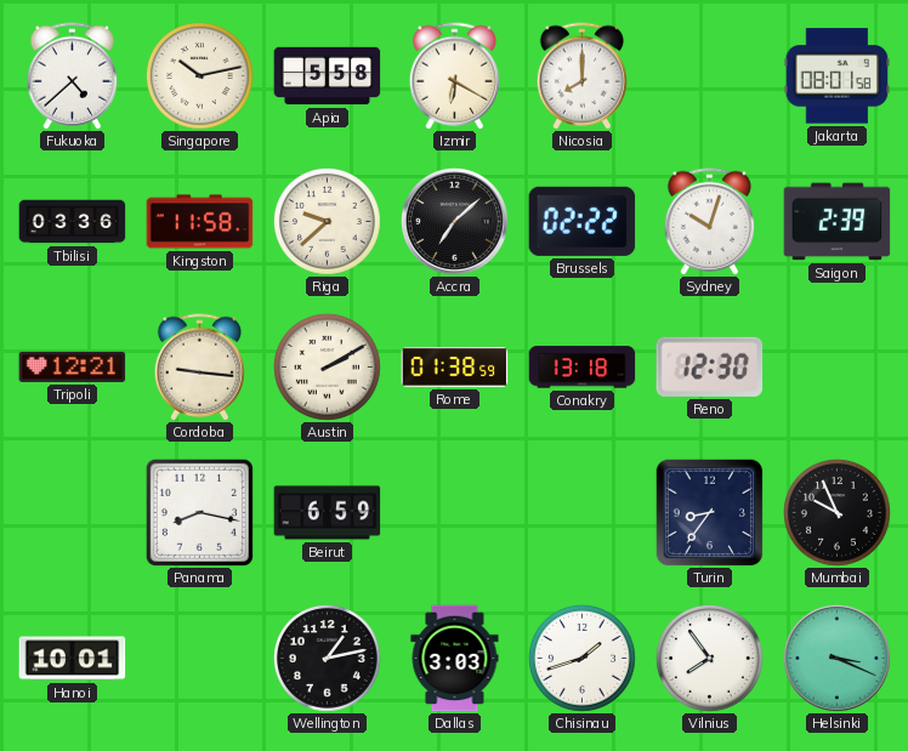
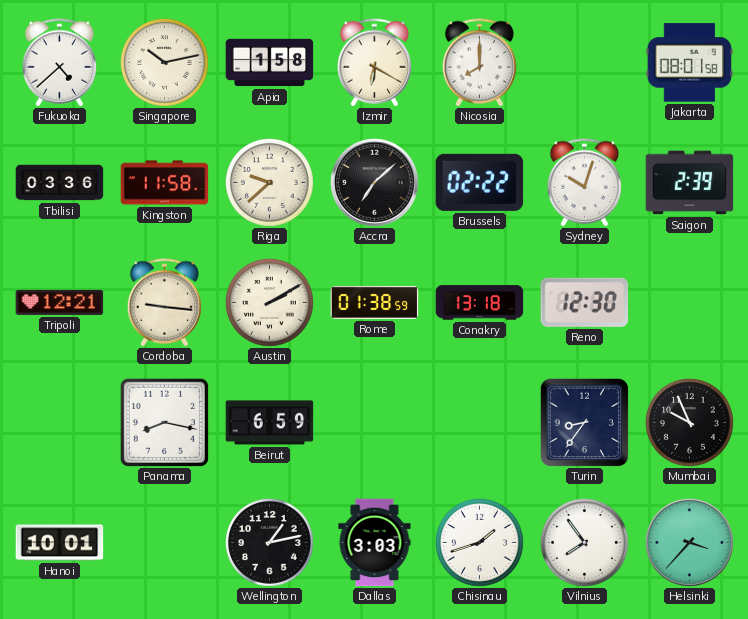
Apia: 5:58 -> 1:58 (270, 63)
Helsinki: 3:19 -> 3:37 (689, 542)
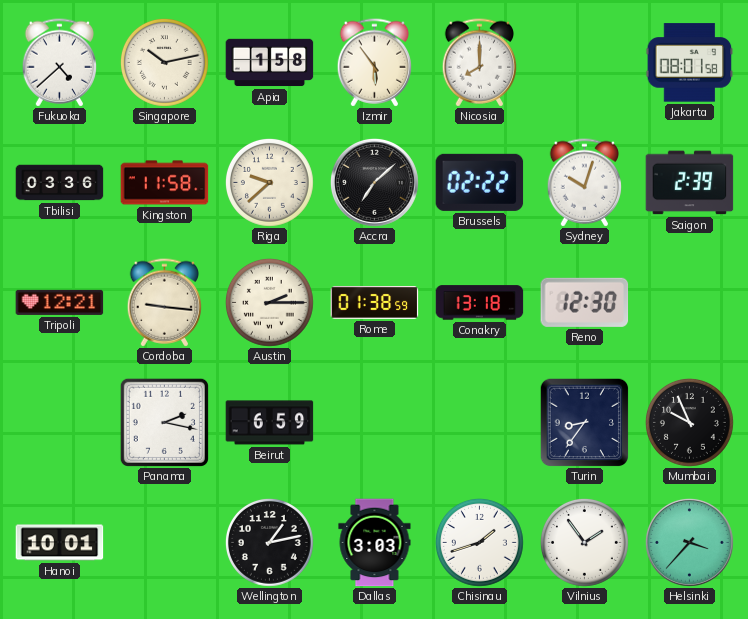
Izmir: 6:20 -> 5:54 (375, 63)
Austin: 2:10 -> 2:15 (269, 302)
Panama: 8:17 -> 2:17 (164, 422)
Vilnius: 7:54 -> 1:54 (584, 542)
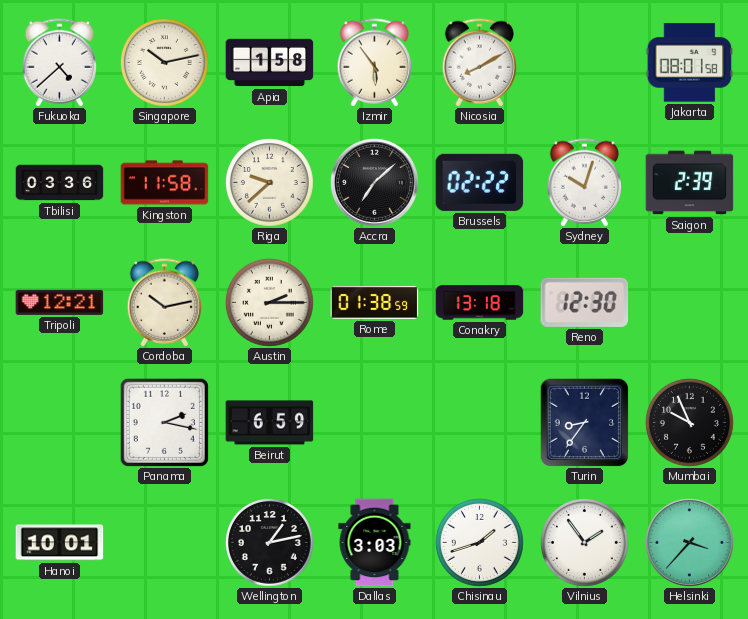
Nicosia: 8:00 -> 8:10 (480, 63)
Cordoba: 9:16 -> 10:13 (165, 303)
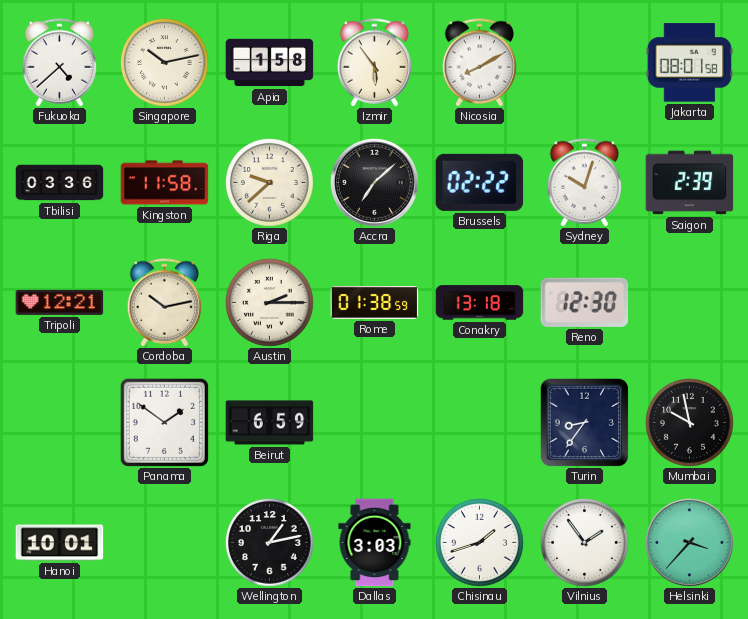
Panama: 2:17 -> 1:51 (164, 422)
Mumbai: 9:56 -> 9:58 (689, 422)
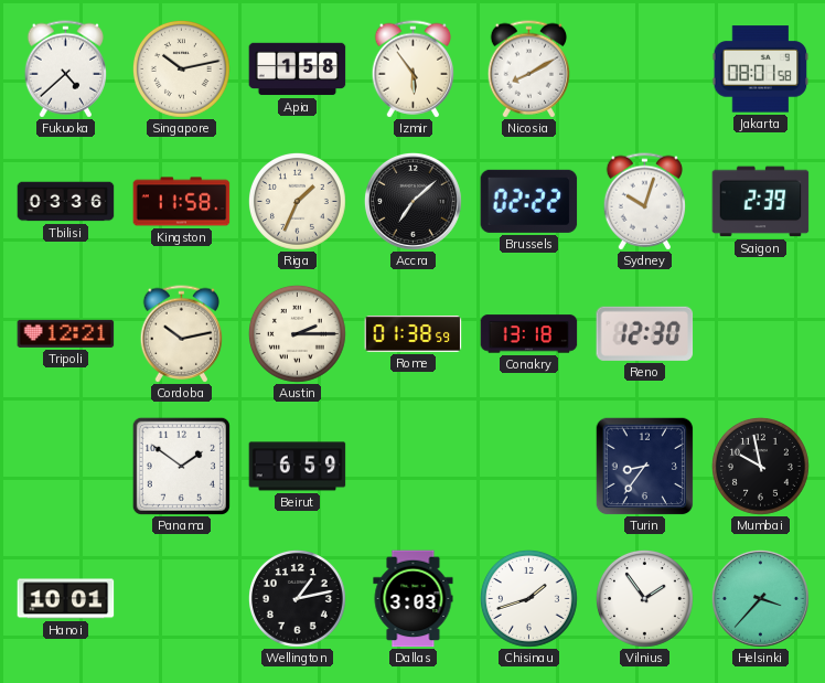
Riga: 9:38 -> 1:34 (297, 201)
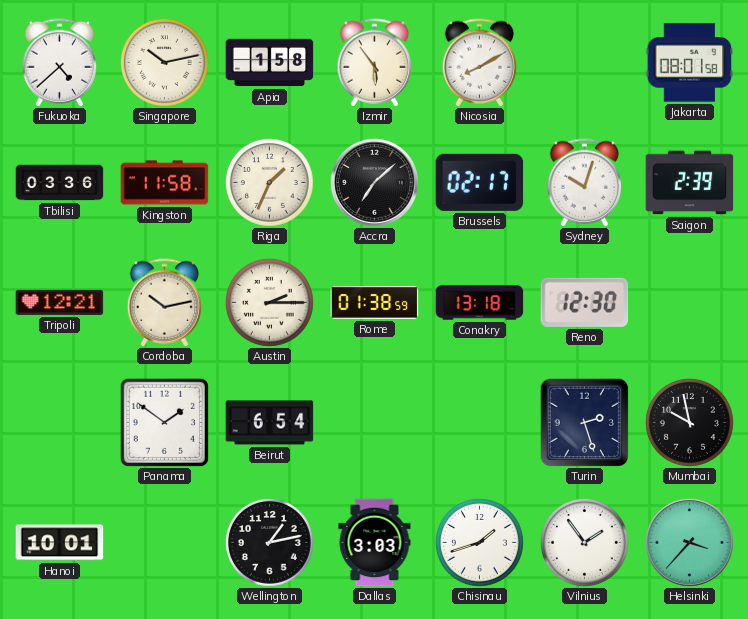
Brussels: 02:22 -> 02:17 (480, 182)
Beirut: 6:59 -> 6:54 (270, 423)
Turin: 8:36 -> 2:27 (584, 422)
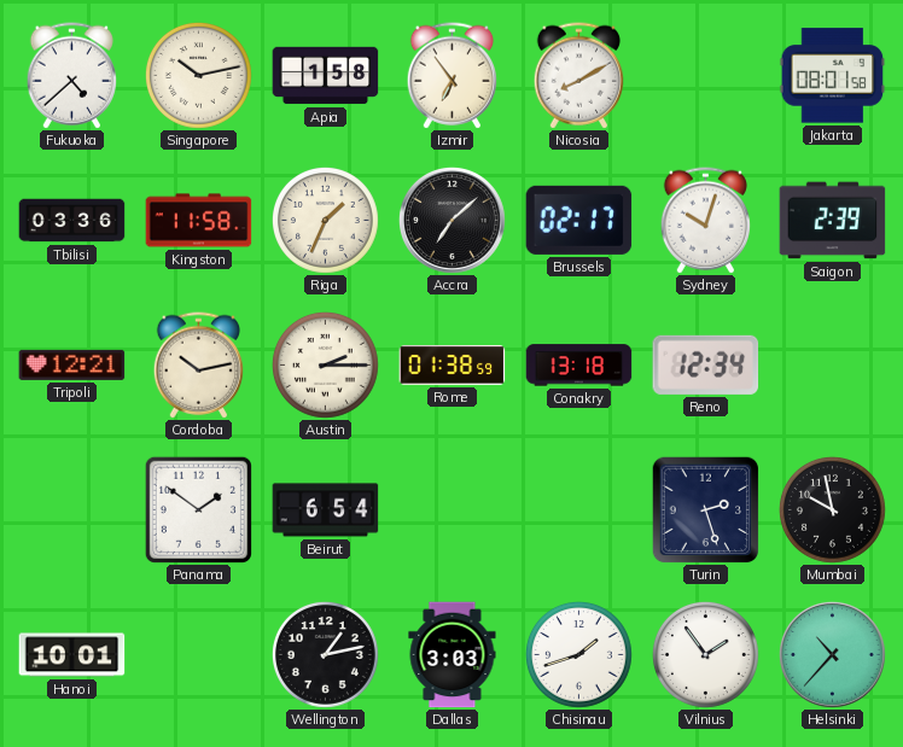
Izmir: 5:54 -> 6:54 (453, 76)
Reno: 12:30 -> 12:34 (706, 364)
Helsinki: 3:37 -> 10:37 (832, 654)
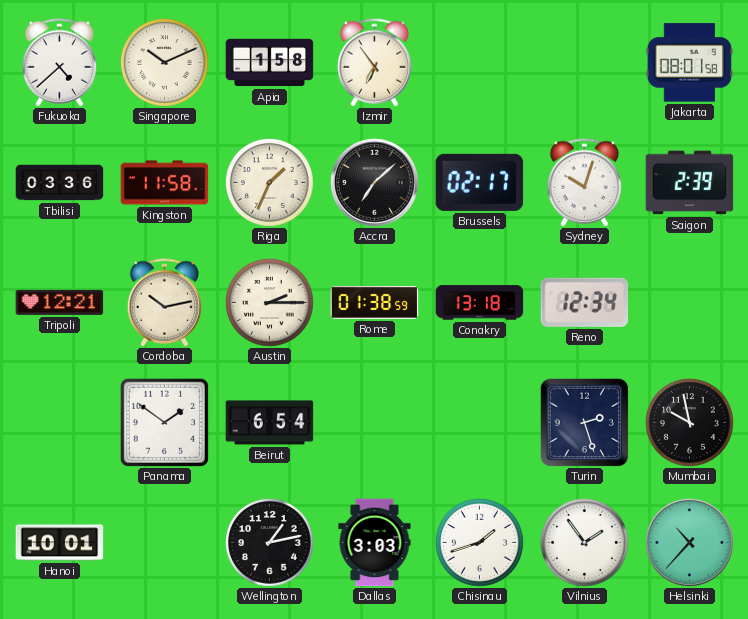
Singapore: 10:13 -> 10:11 (164, 62)
Nicosia: 8:10 -> none (579, 76)
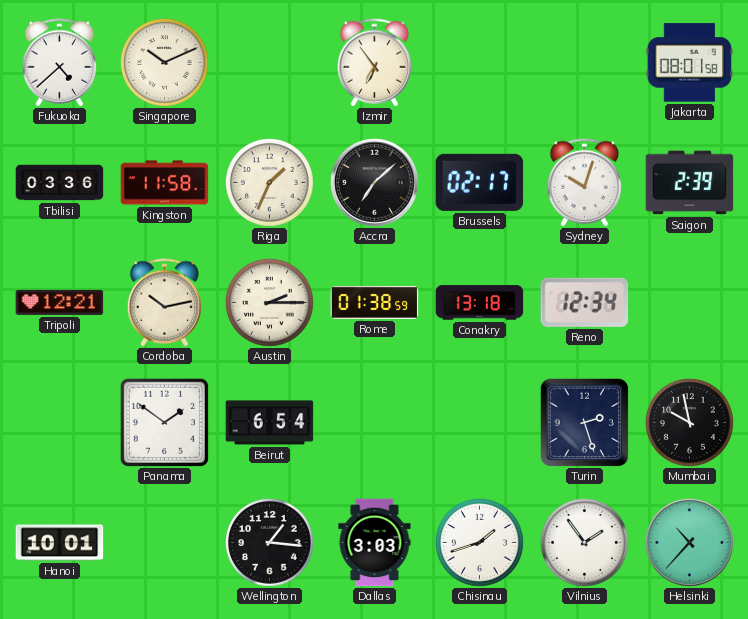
Apia: 1:58 -> none (270, 63)
Wellington: 1:13 -> 1:16 (269, 542)
